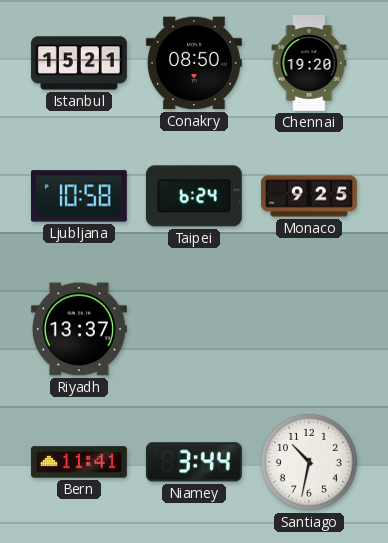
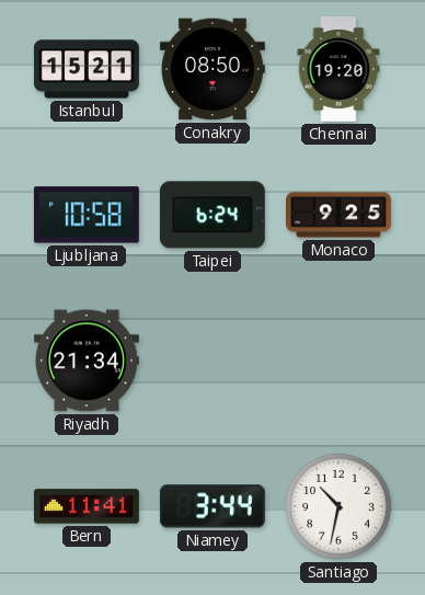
Riyadh: 13:37 -> 21:34 (87, 361)
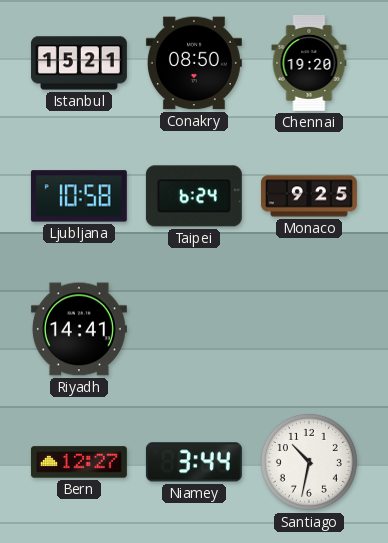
Riyadh: 21:34 -> 14:41 (79, 329)
Bern: 11:41 -> 12:27 (79, 462)
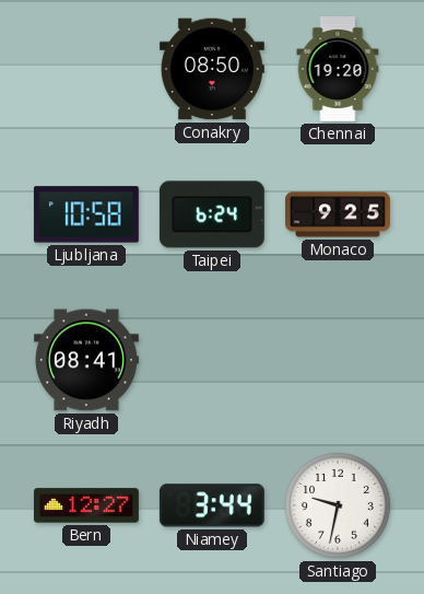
Istanbul: 15:21 -> none (79, 63)
Riyadh: 14:41 -> 08:41 (86, 360)
Santiago: 10:32 -> 9:32 (338, 505)
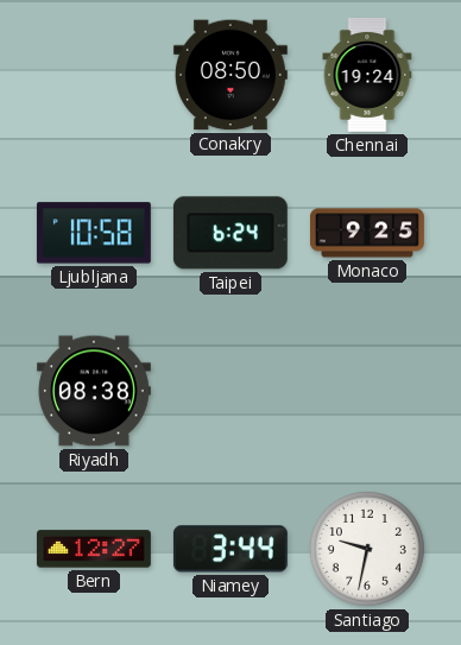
Chennai: 19:20 -> 19:24 (367, 75)
Riyadh: 08:41 -> 08:38 (94, 391)
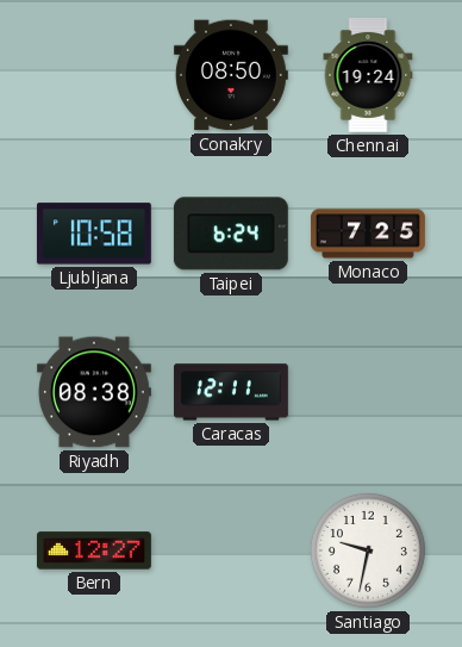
Monaco: 9:25 -> 7:25 (368, 234)
Caracas: none -> 12:11 (231, 392)
Niamey: 3:44 -> none (230, 549)
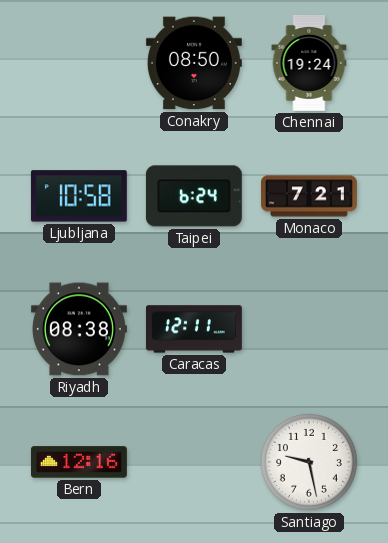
Monaco: 7:25 -> 7:21 (309, 196)
Bern: 12:27 -> 12:16 (79, 462)
Santiago: 9:32 -> 9:28 (309, 462)
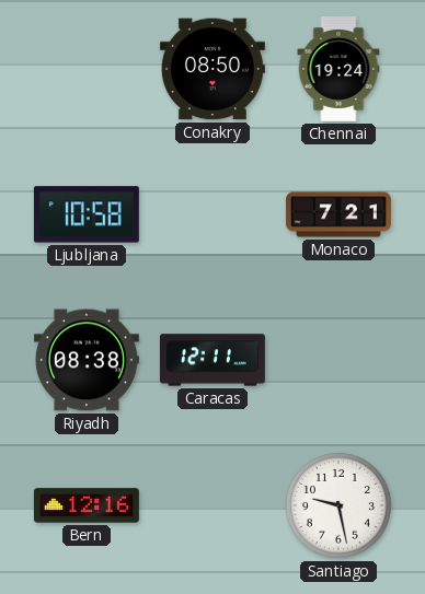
Taipei: 6:24 -> none (194, 196)
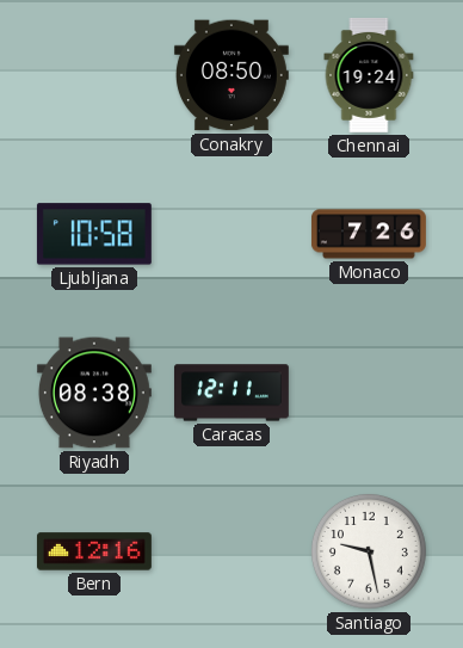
Monaco: 7:21 -> 7:26 (369, 234)
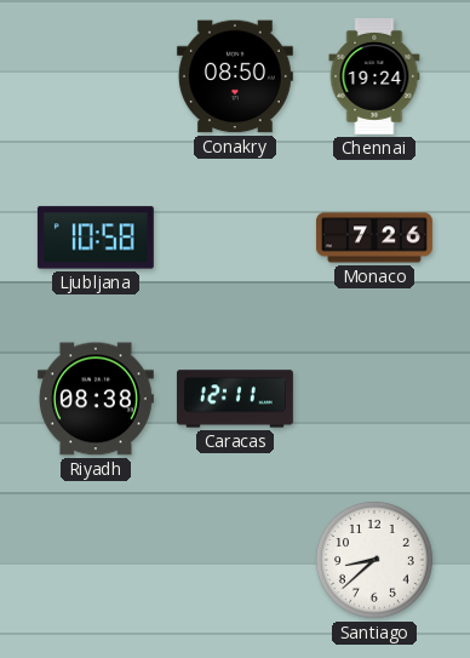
Bern: 12:16 -> none (94, 551)
Santiago: 9:28 -> 8:38 (374, 560)
